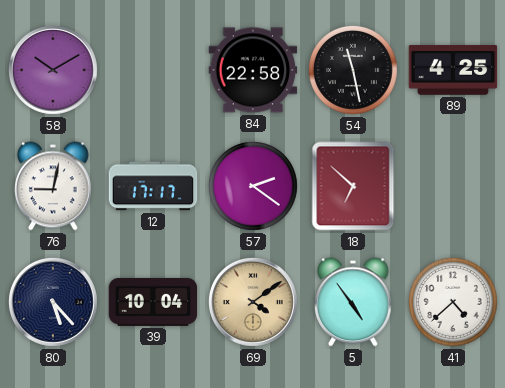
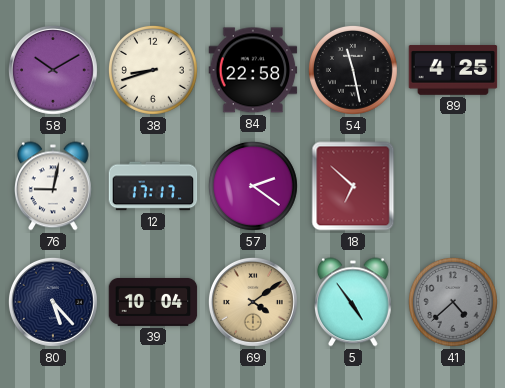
38: none -> 8:42 (153, 70)
41 dial: white -> grey (453, 302)
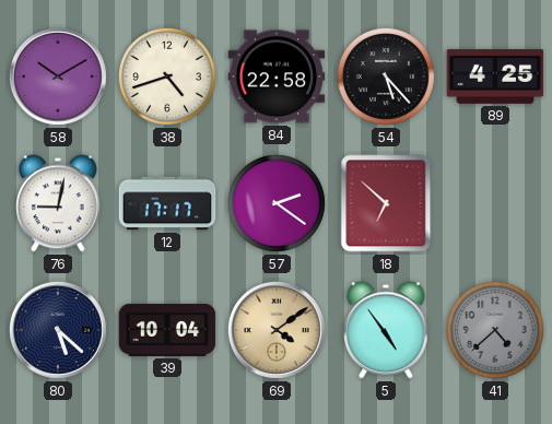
38: 8:42 -> 4:42 (167, 76)
54: 11:28 -> 5:23 (386, 76)
80: 5:23 -> 5:22 (58, 330)
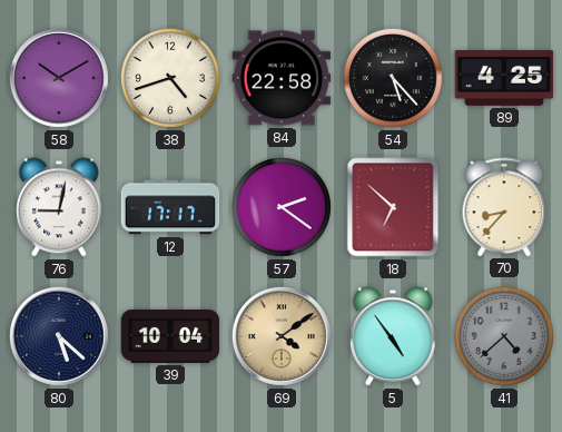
70: none -> 8:37 (504, 207)
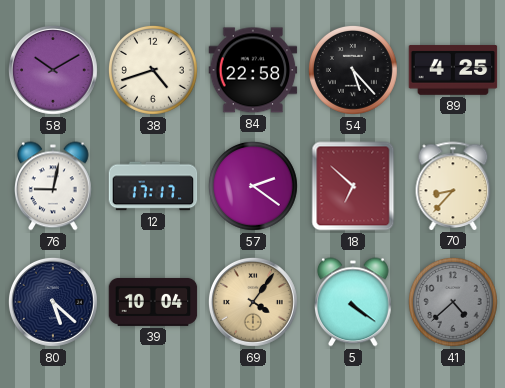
69: 4:09 -> 4:06 (253, 302)
5: 4:54 -> 4:21 (354, 302)
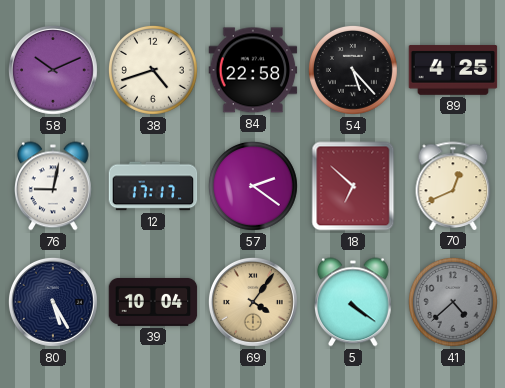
58: 10:10 -> 10:11 (53, 70)
70: 8:37 -> 12:41 (453, 186)
80: 5:22 -> 5:25 (53, 302)
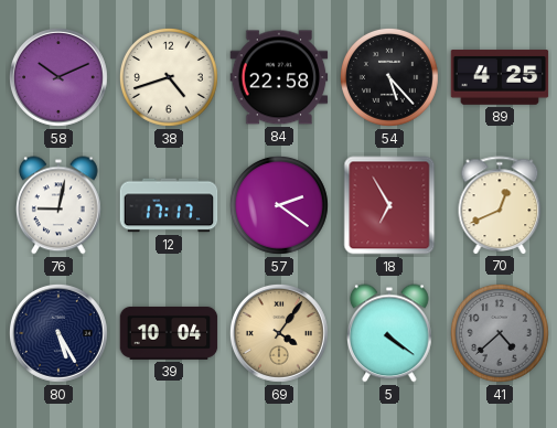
18: 6:52 -> 6:55 (389, 205)
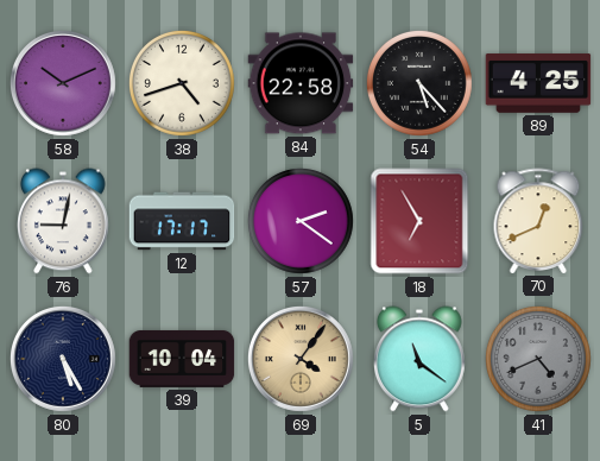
5: 4:21 -> 11:21 (421, 359)
41: 4:38 -> 4:41 (538, 359)
